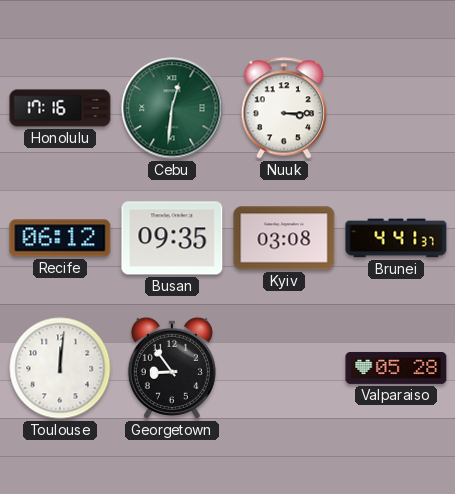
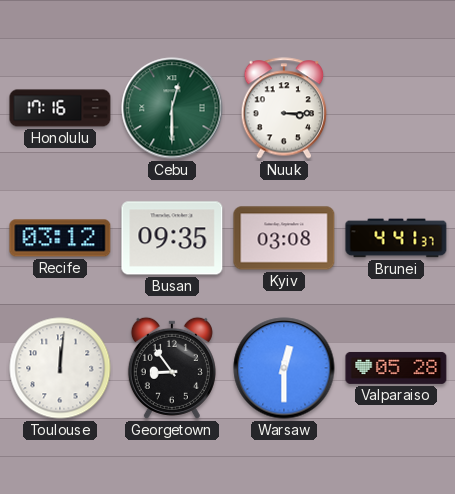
Cebu: 12:31 -> 12:30 (172, 108)
Recife: 06:12 -> 03:12 (60, 238)
Warsaw: none -> 12:30 (284, 368)
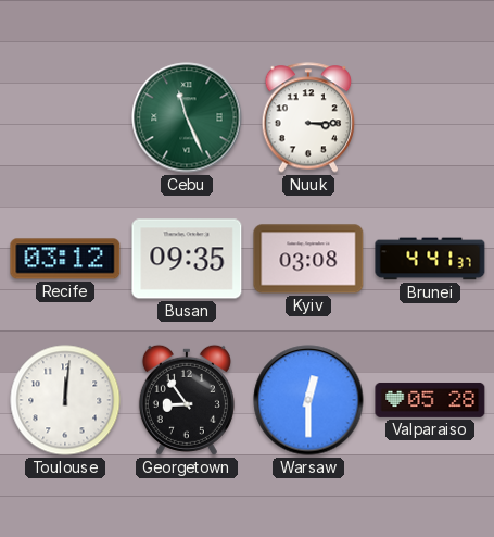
Honolulu: 17:16 -> none (60, 108)
Cebu: 12:30 -> 11:26 (187, 117)
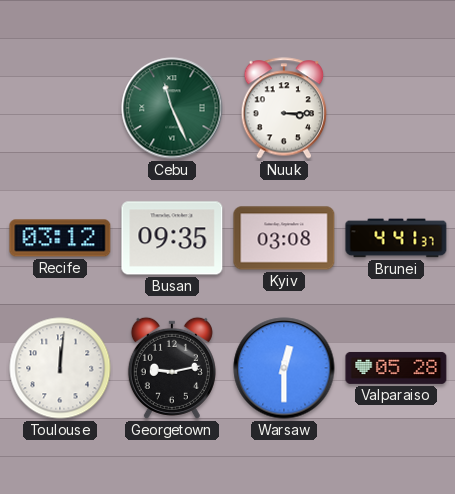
Georgetown: 8:54 -> 9:13 (172, 368)
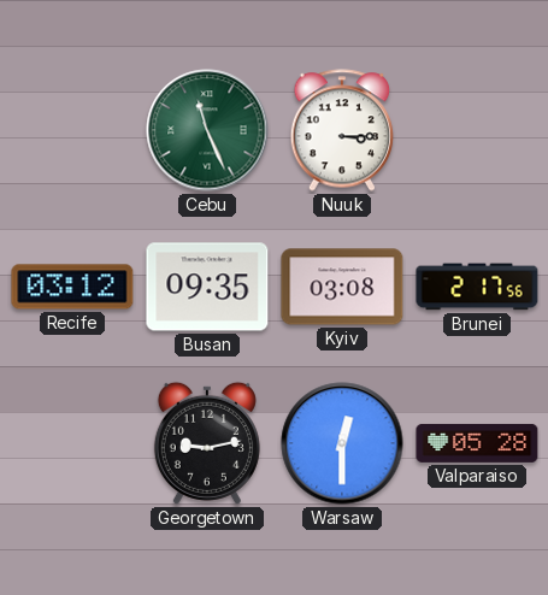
Brunei: 4:41 -> 2:17 (477, 287)
Toulouse: 12:01 -> none (60, 368)
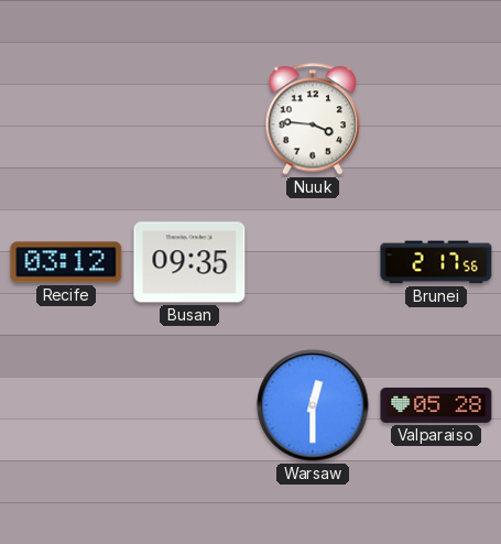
Cebu: 11:26 -> none (207, 130)
Nuuk: 3:15 -> 3:46 (313, 119)
Kyiv: 03:08 -> none (342, 287)
Georgetown: 9:13 -> none (207, 443)
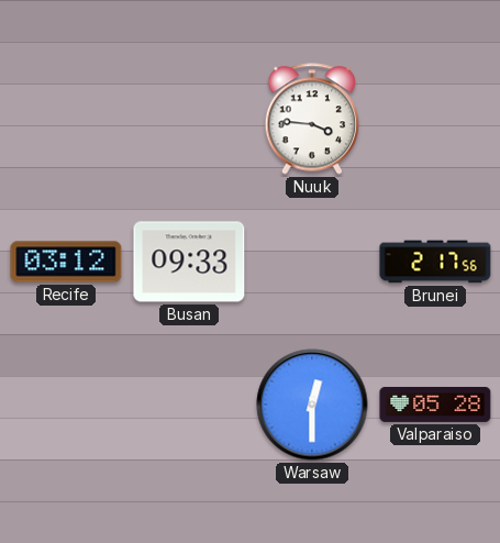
Busan: 09:35 -> 09:33 (189, 262)
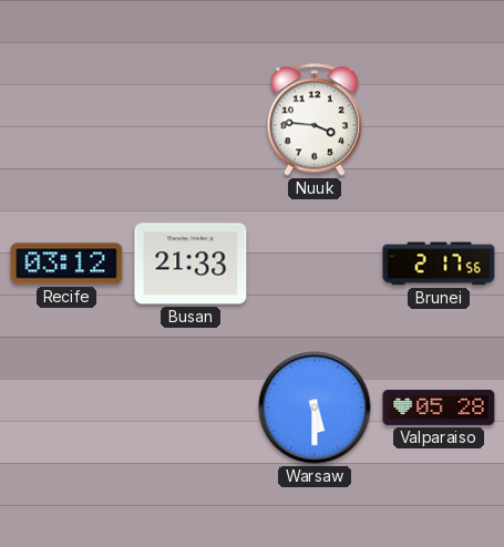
Busan: 09:33 -> 21:33 (191, 264)
Warsaw: 12:30 -> 5:30 (315, 407)
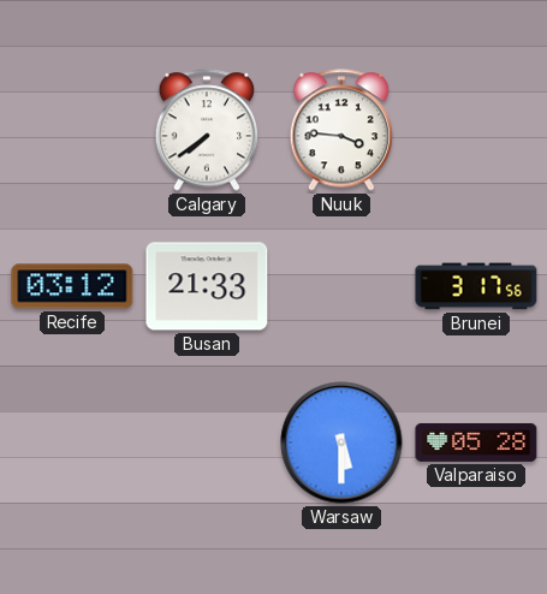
Calgary: none -> 7:39 (207, 130)
Brunei: 2:17 -> 3:17 (476, 286)
